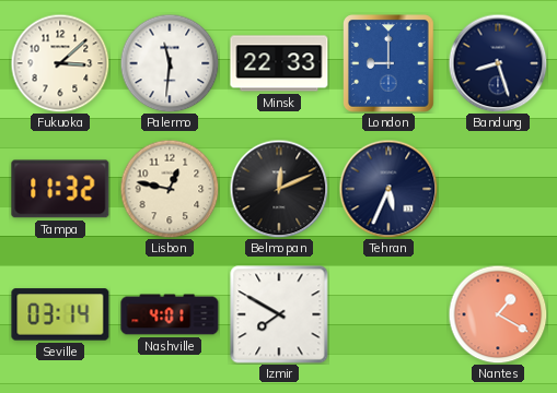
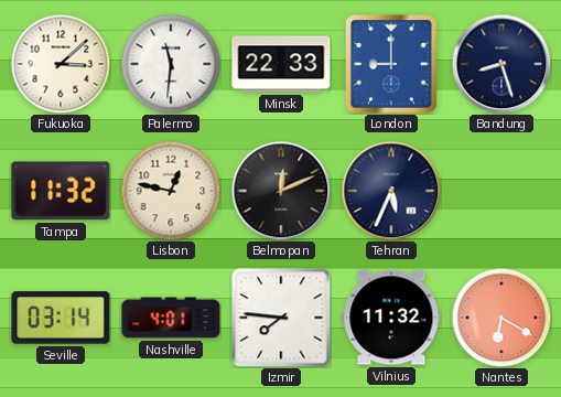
Izmir: 7:50 -> 7:46 (281, 318)
Vilnius: none -> 11:32 (391, 318)
Nantes: 1:20 -> 6:20 (501, 318)
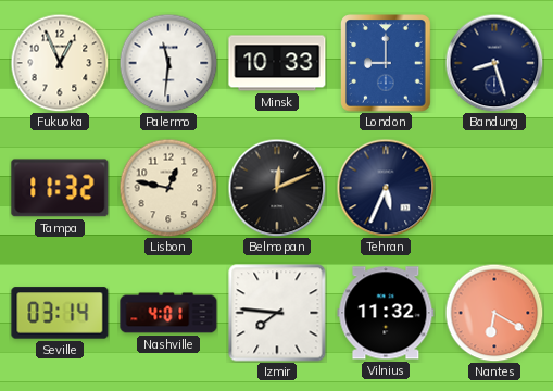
Fukuoka: 3:08 -> 12:56 (60, 63)
Minsk: 22:33 -> 10:33 (277, 63)
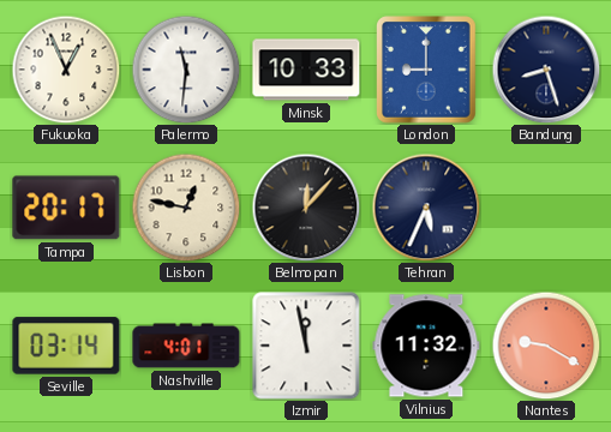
Tampa: 11:32 -> 20:17 (66, 208)
Belmopan: 12:11 -> 12:07 (306, 208)
Izmir: 7:46 -> 11:58 (306, 346)
Nantes: 6:20 -> 9:20 (546, 346)
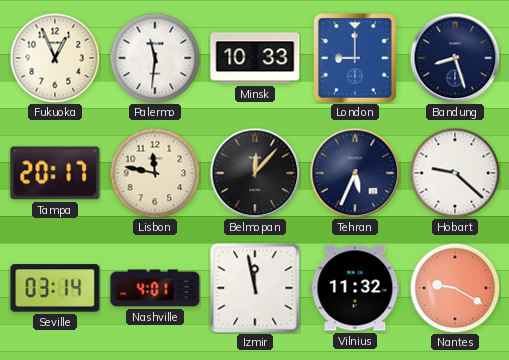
Lisbon: 12:47 -> 11:47 (155, 173)
Hobart: none -> 9:22 (455, 173)
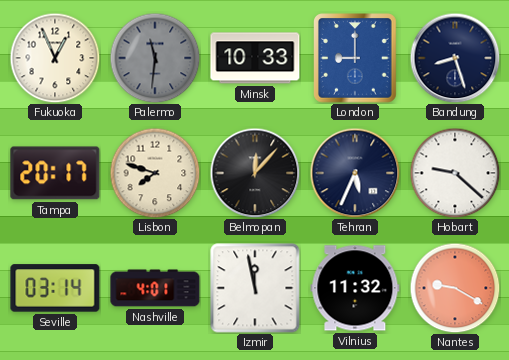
Palermo dial: white -> grey (155, 58)
Lisbon: 11:47 -> 7:48 (155, 173)
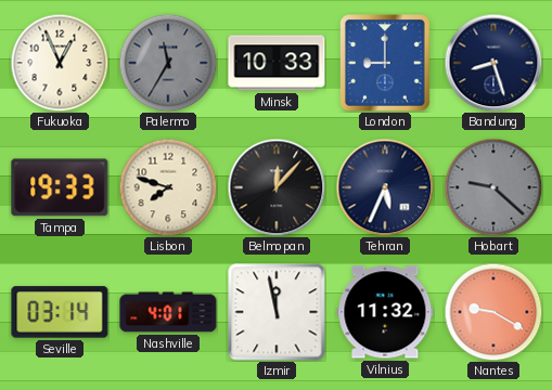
Palermo: 11:31 -> 11:35 (168, 63)
Tampa: 20:17 -> 19:33 (60, 187)
Hobart dial: white -> grey (493, 187)
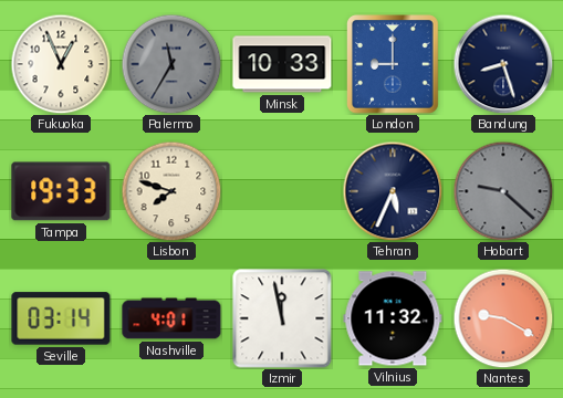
Belmopan: 12:07 -> none (277, 187)
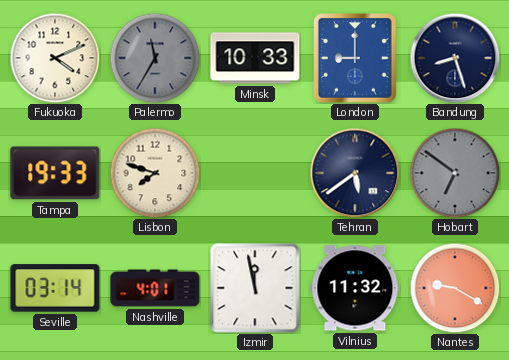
Fukuoka: 12:56 -> 4:11 (55, 58)
Tehran: 5:34 -> 5:39 (355, 173)
Hobart: 9:22 -> 6:51 (455, 173)
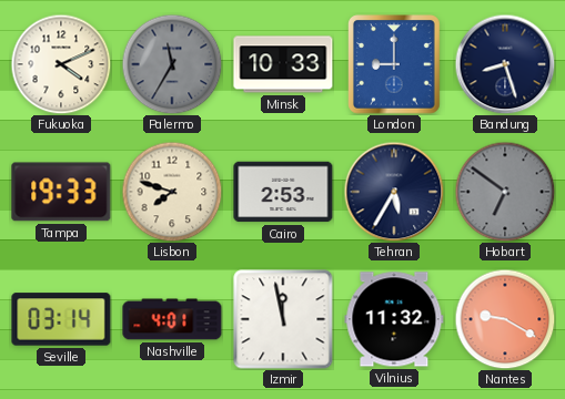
Cairo: none -> 2:53 (283, 192)
Tehran: 5:39 -> 5:35 (394, 192)
